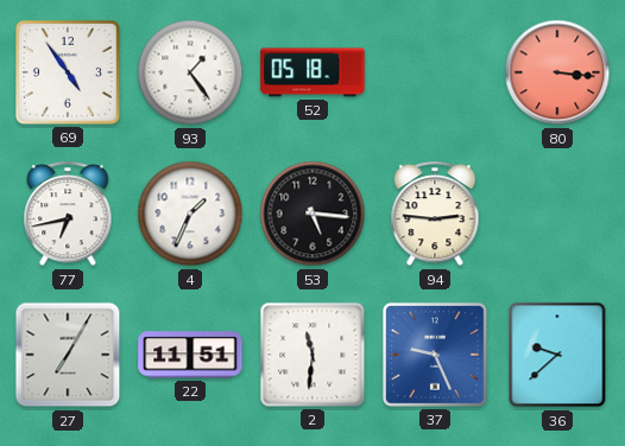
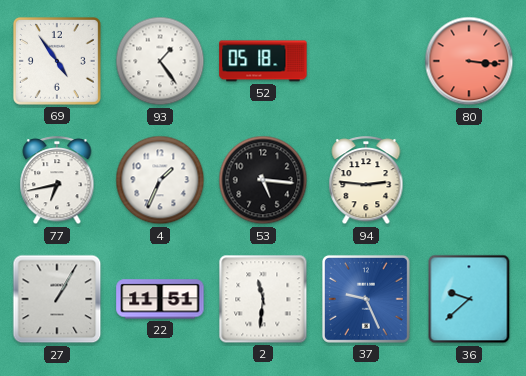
27: 7:05 -> 1:05 (57, 299)
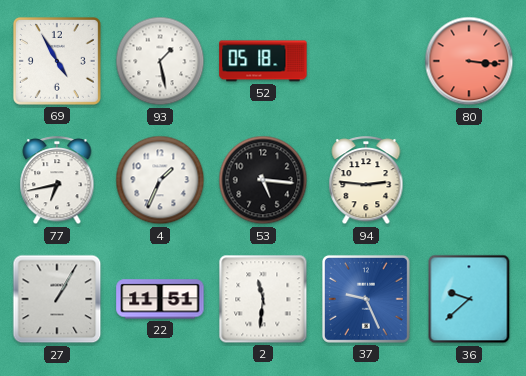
69: 4:54 -> 4:55 (57, 61)
93: 1:24 -> 1:28 (160, 61)
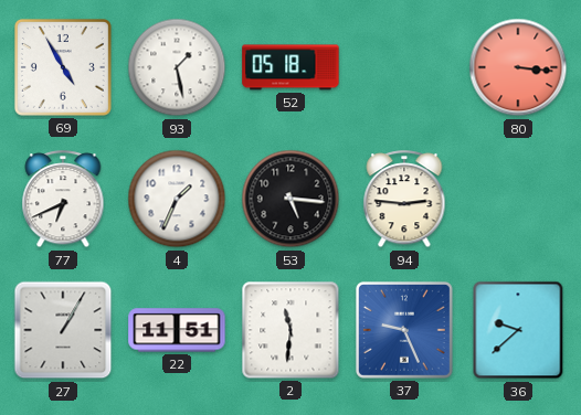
77: 6:43 -> 6:41 (63, 200)
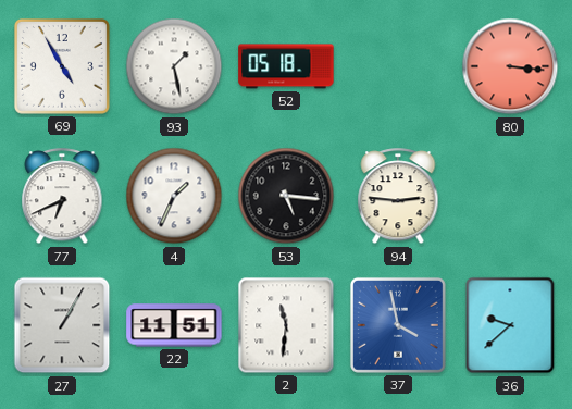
37: 9:26 -> 3:58 (398, 325)
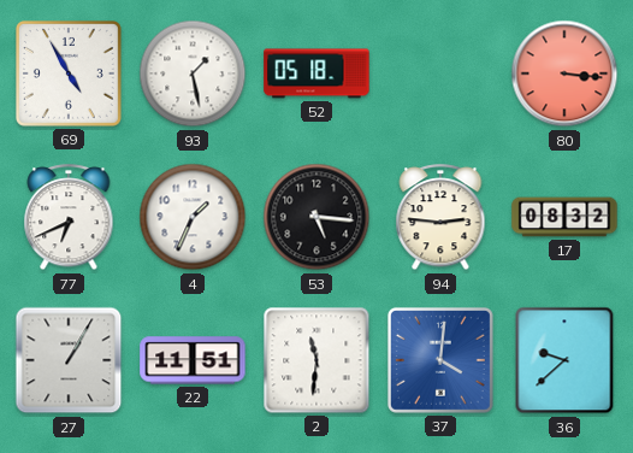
17: none -> 08:32 (564, 217)
37: 3:58 -> 4:01 (440, 360)
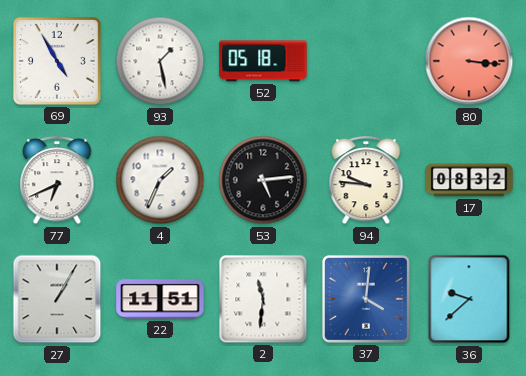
53: 5:16 -> 5:14 (263, 180)
94: 2:46 -> 9:46 (366, 181)
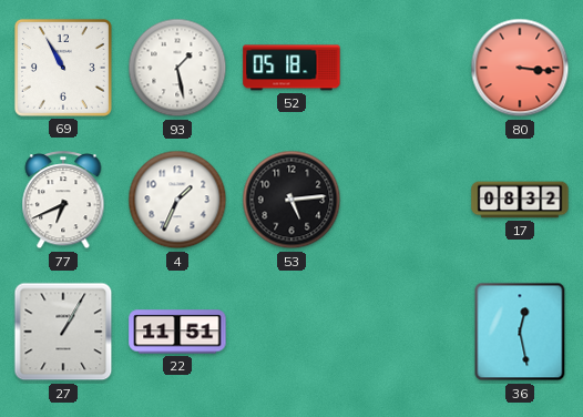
69: 4:55 -> 10:55 (63, 68)
94: 9:46 -> none (366, 181)
2: 11:31 -> none (263, 299)
37: 4:01 -> none (366, 299)
36: 9:38 -> 12:28 (520, 332)
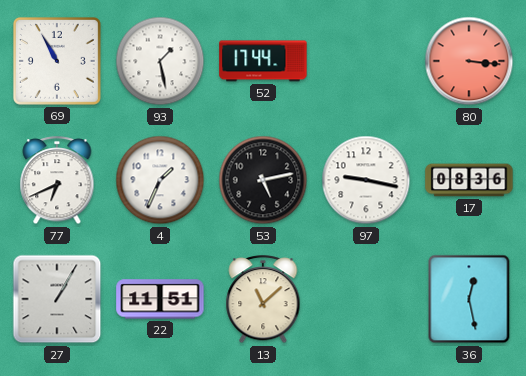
52: 05:18 -> 17:44 (263, 61)
53: 5:14 -> 5:13 (263, 180)
97: none -> 9:17 (366, 180)
17: 08:32 -> 08:36 (469, 180)
13: none -> 11:08 (263, 300)
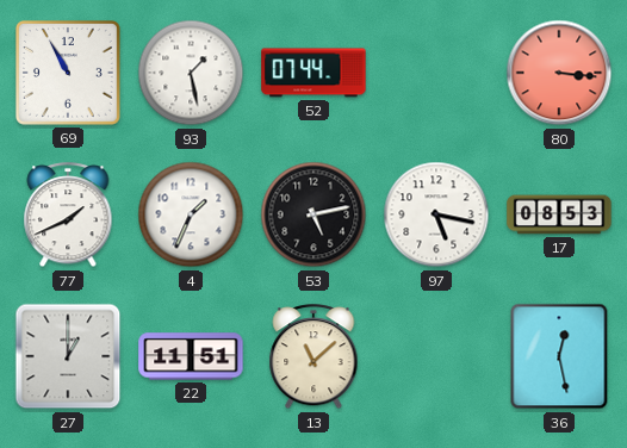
52: 17:44 -> 07:44 (313, 73)
77: 6:41 -> 1:41 (68, 216)
97: 9:17 -> 5:17 (436, 214)
17: 08:36 -> 08:53 (559, 214)
27: 1:05 -> 1:00 (68, 356)
